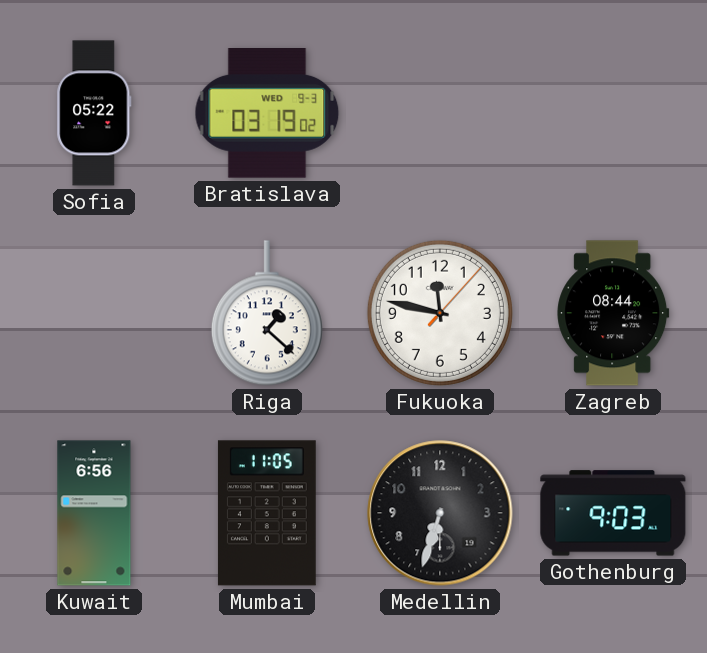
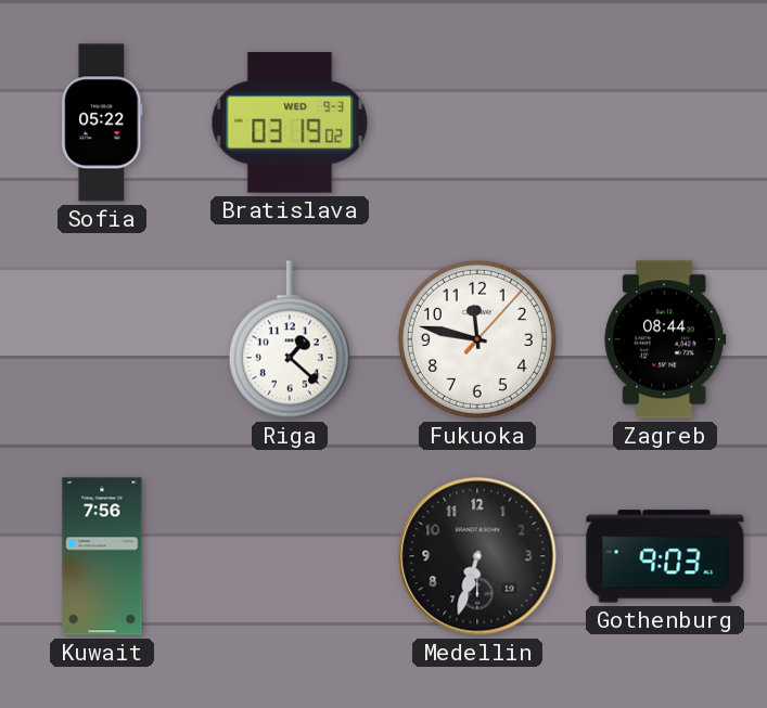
Kuwait: 6:56 -> 7:56 (102, 556)
Mumbai: 11:05 -> none (267, 513)
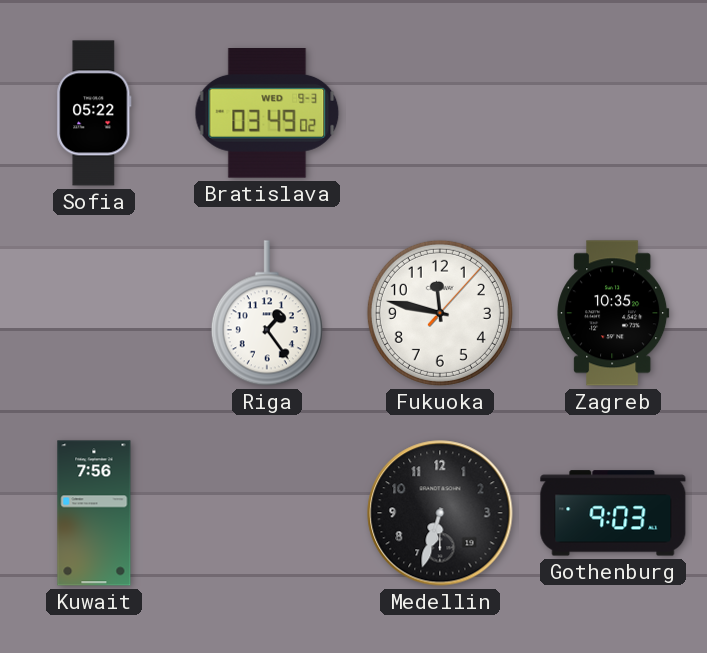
Bratislava: 03:19 -> 03:49 (267, 114)
Riga: 1:22 -> 1:24 (267, 313)
Zagreb: 08:44 -> 10:35 (613, 313)
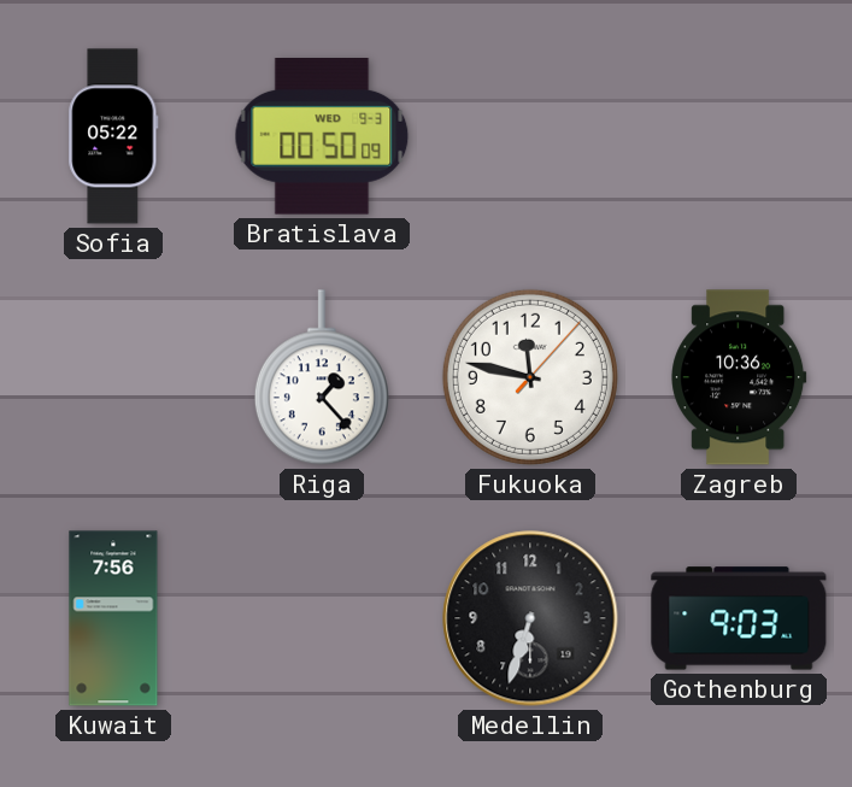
Bratislava: 03:49 -> 00:50 (322, 137)
Riga: 1:24 -> 1:23 (322, 377)
Zagreb: 10:35 -> 10:36 (739, 377)
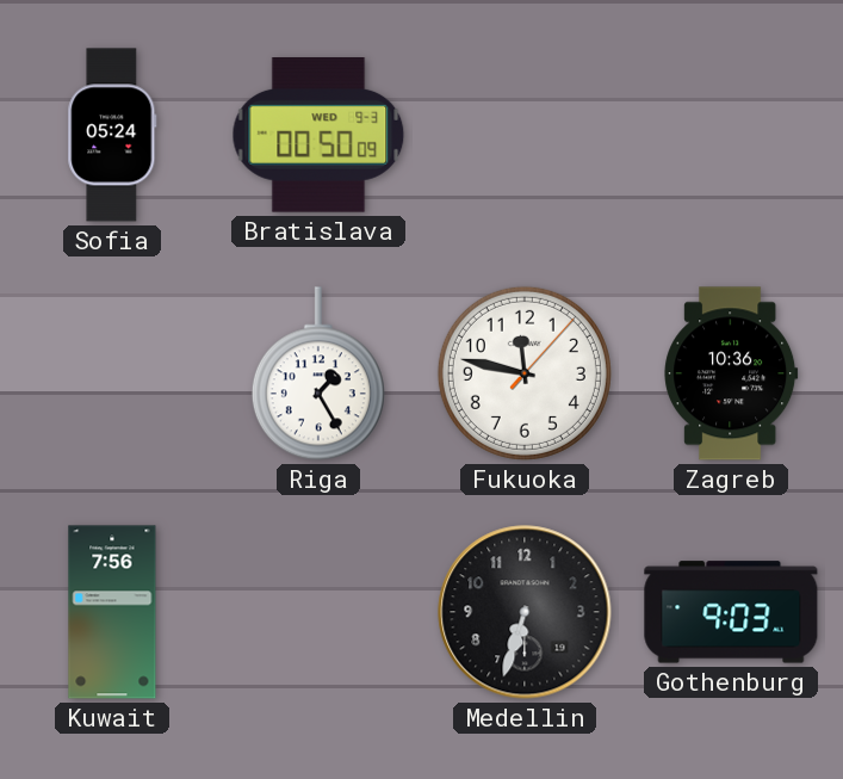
Sofia: 05:22 -> 05:24 (112, 135)
Riga: 1:23 -> 1:25 (318, 373)
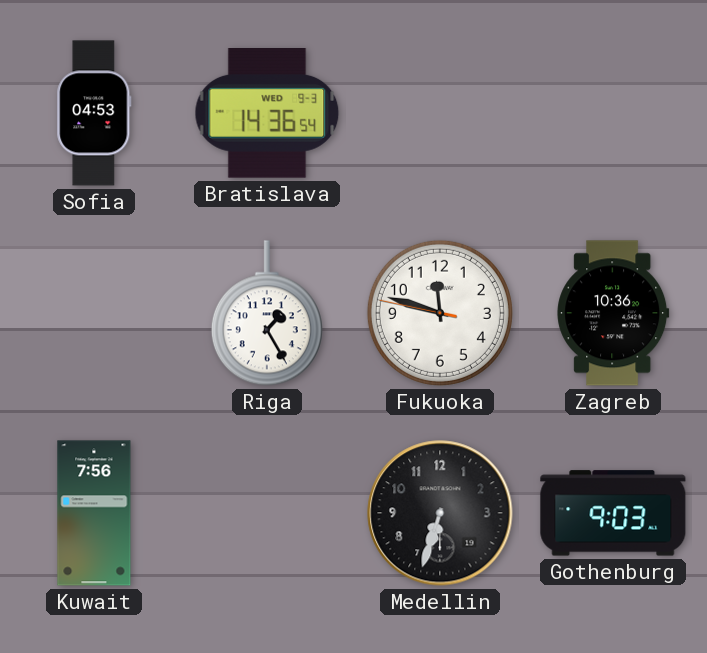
Sofia: 05:24 -> 04:53 (94, 113)
Bratislava: 00:50 -> 14:36 (267, 114)
Fukuoka: 11:47:07 -> 11:47:47 (440, 313)
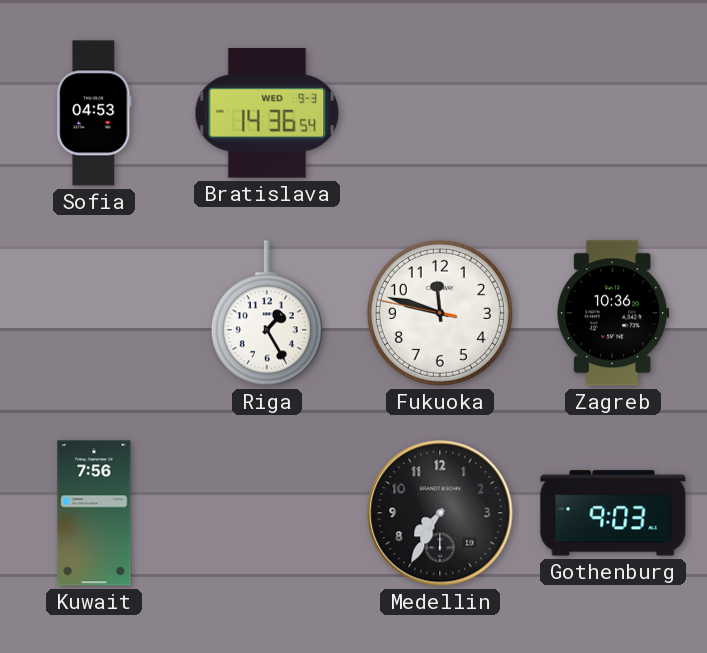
Medellin: 6:33 -> 7:35 (440, 513)
